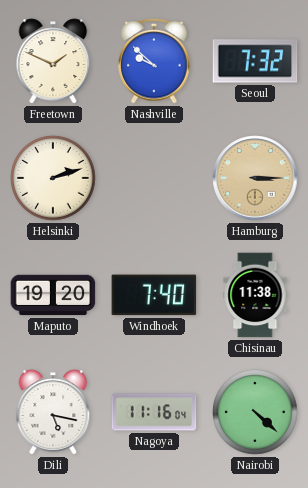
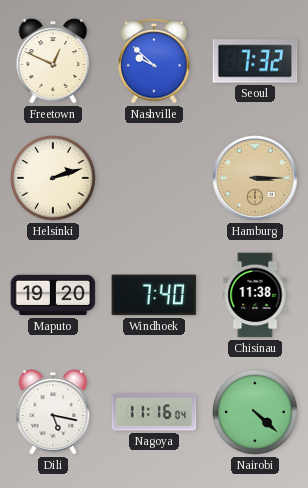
Freetown: 1:49 -> 12:49 (53, 61)
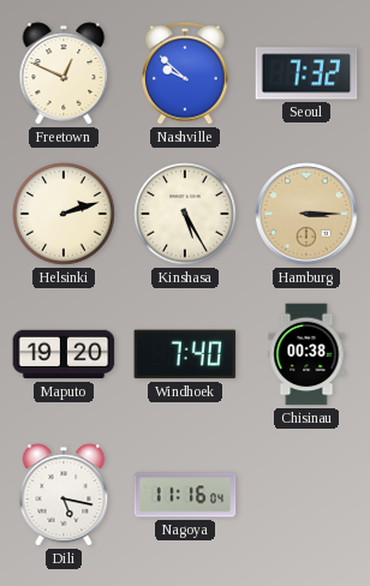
Kinshasa: none -> 5:25 (185, 214)
Chisinau: 11:38 -> 00:38 (306, 354)
Nairobi: 4:22 -> none (255, 412)
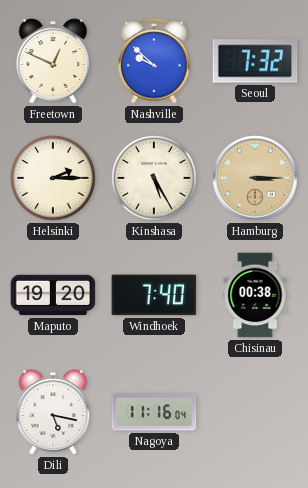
Helsinki: 2:12 -> 2:15 (53, 178)
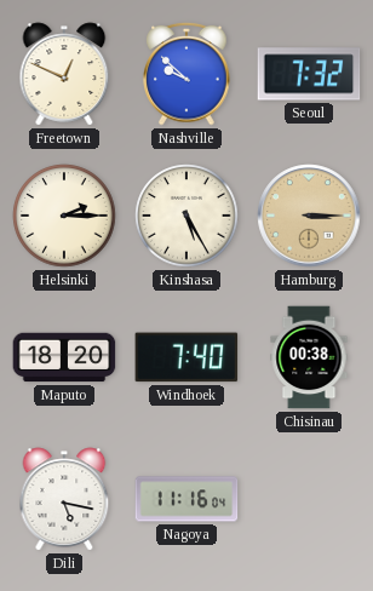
Maputo: 19:20 -> 18:20 (64, 357)
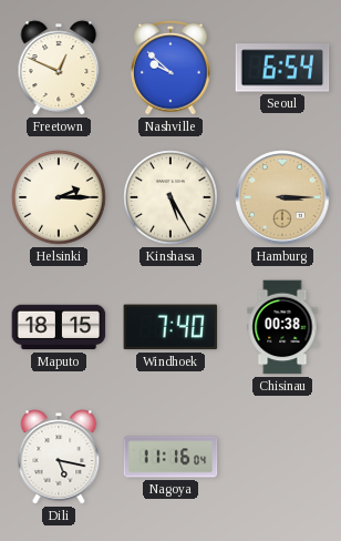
Seoul: 7:32 -> 6:54 (282, 68)
Maputo: 18:20 -> 18:15 (59, 327)
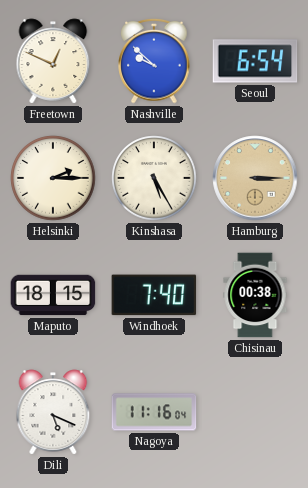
Dili: 5:17 -> 5:19 (53, 412)
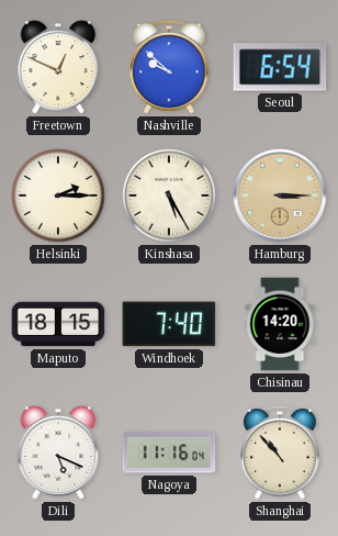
Chisinau: 00:38 -> 14:20 (280, 324)
Shanghai: none -> 10:53 (280, 453)
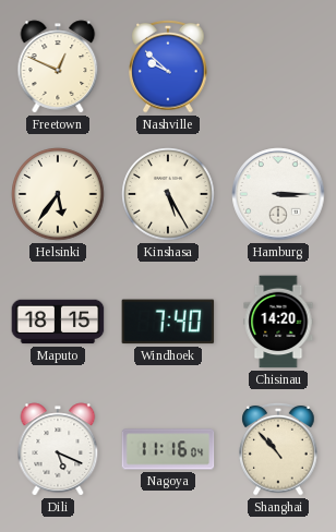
Seoul: 6:54 -> none (280, 67)
Helsinki: 2:15 -> 5:36 (58, 194)
Hamburg dial: champagne -> white (278, 194)
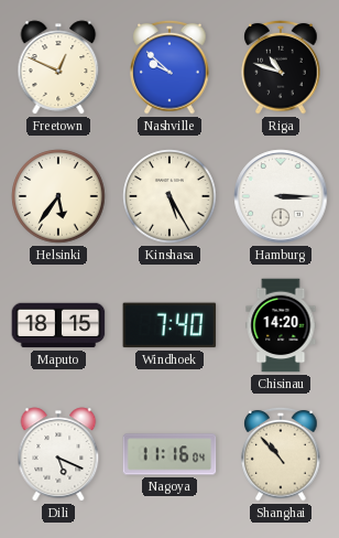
Riga: none -> 10:48 (281, 67)
